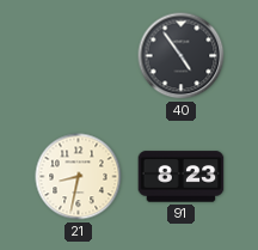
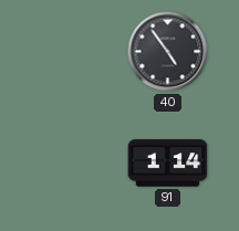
21: 8:32 -> none (79, 177)
91: 8:23 -> 1:14 (168, 164)
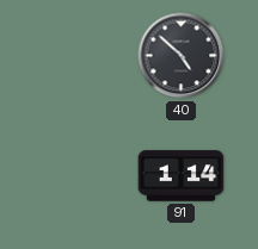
40: 4:54 -> 4:52 (182, 56)
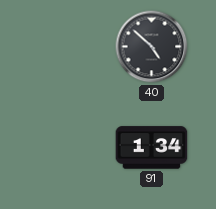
91: 1:14 -> 1:34 (152, 148)
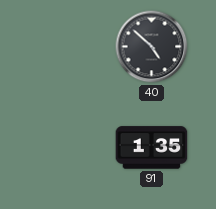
91: 1:34 -> 1:35 (152, 148)
